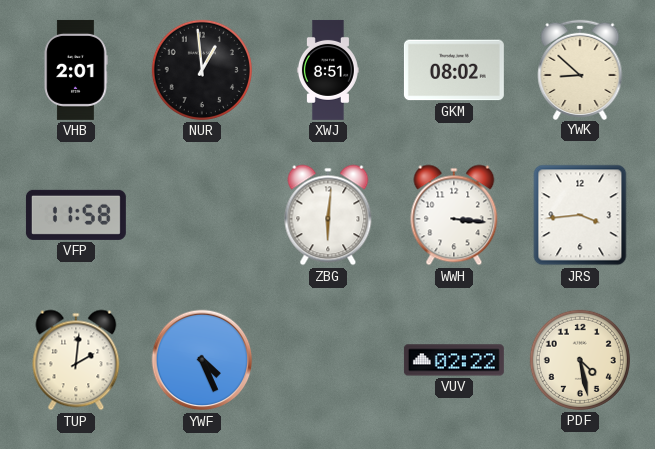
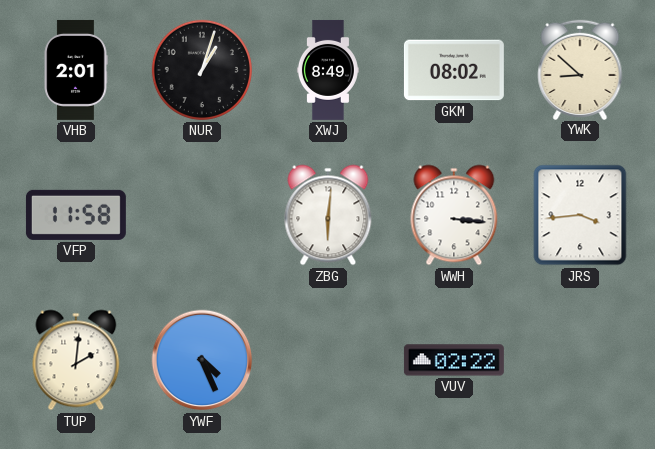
NUR: 12:59 -> 1:03 (202, 70)
XWJ: 8:51 -> 8:49 (328, 70)
PDF: 4:28 -> none (580, 360)
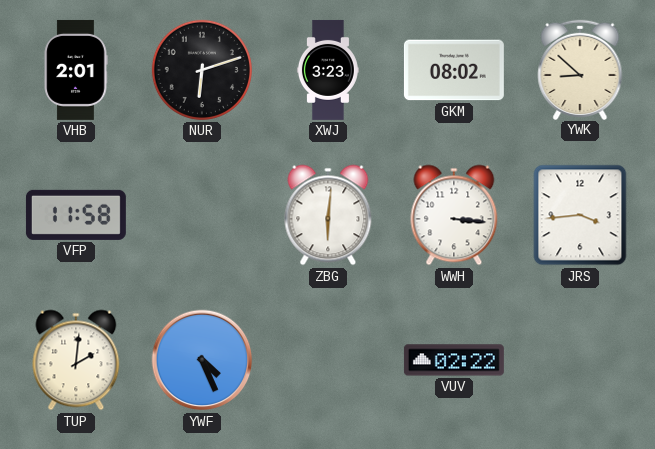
NUR: 1:03 -> 6:12 (202, 70)
XWJ: 8:49 -> 3:23 (328, 70)
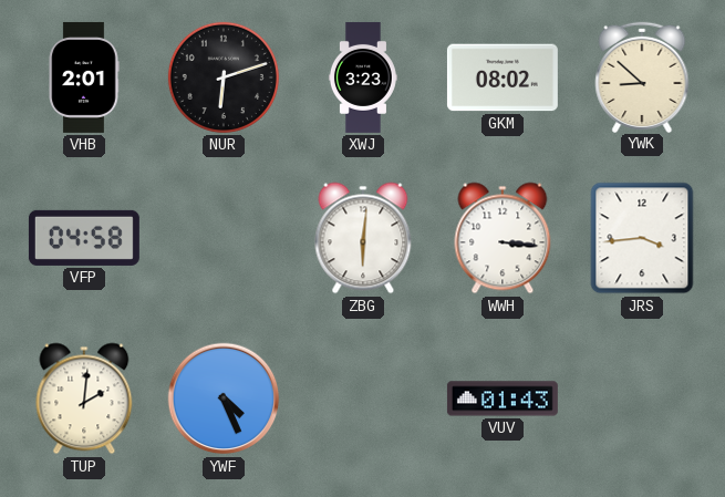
VFP: 11:58 -> 04:58 (84, 238)
VUV: 02:22 -> 01:43 (503, 398)
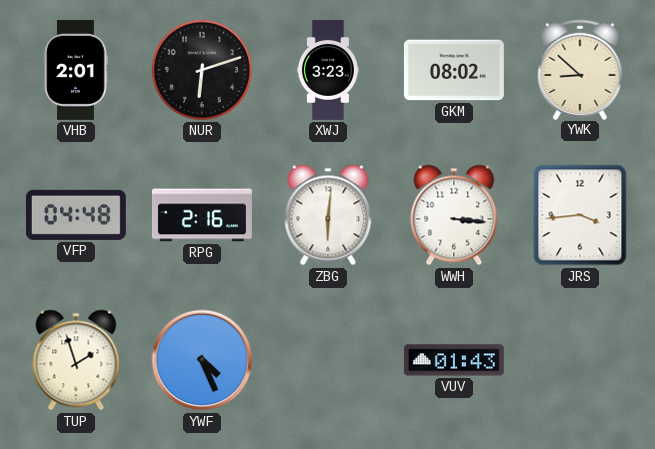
VFP: 04:58 -> 04:48 (76, 215)
RPG: none -> 2:16 (202, 215)
TUP: 2:01 -> 1:57 (76, 360)
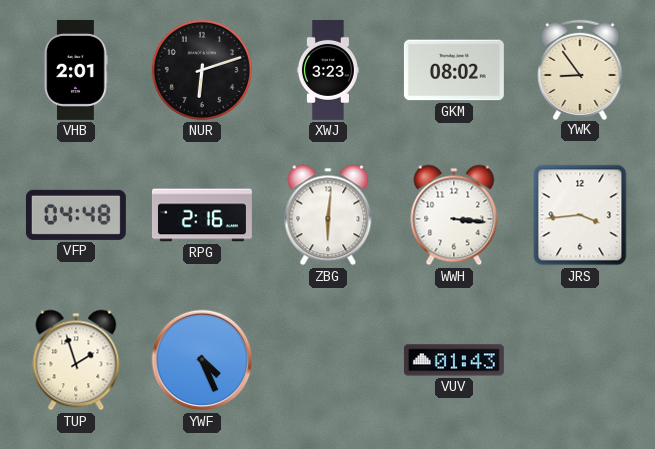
YWK: 8:52 -> 8:54 (580, 69)
